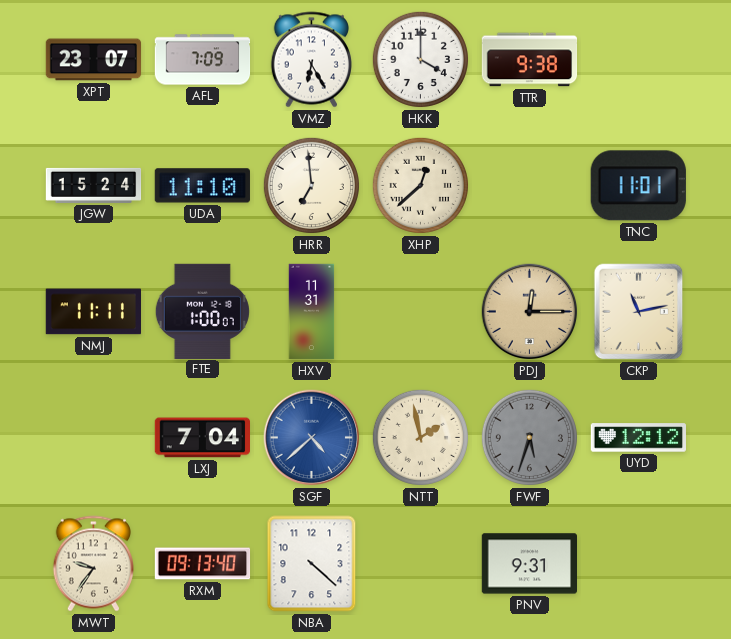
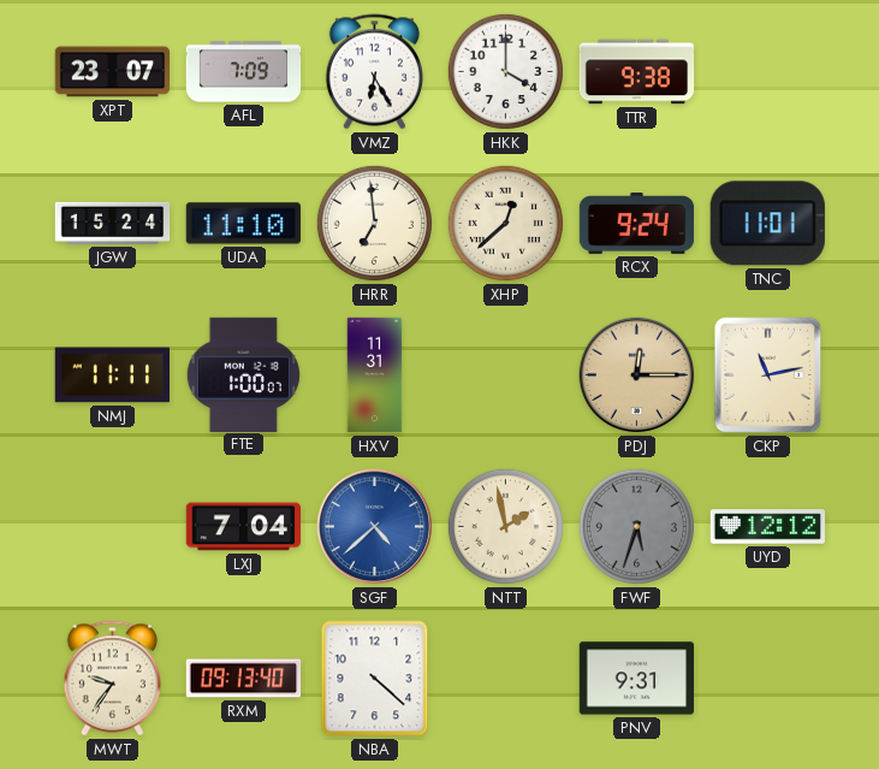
RCX: none -> 9:24 (637, 224)
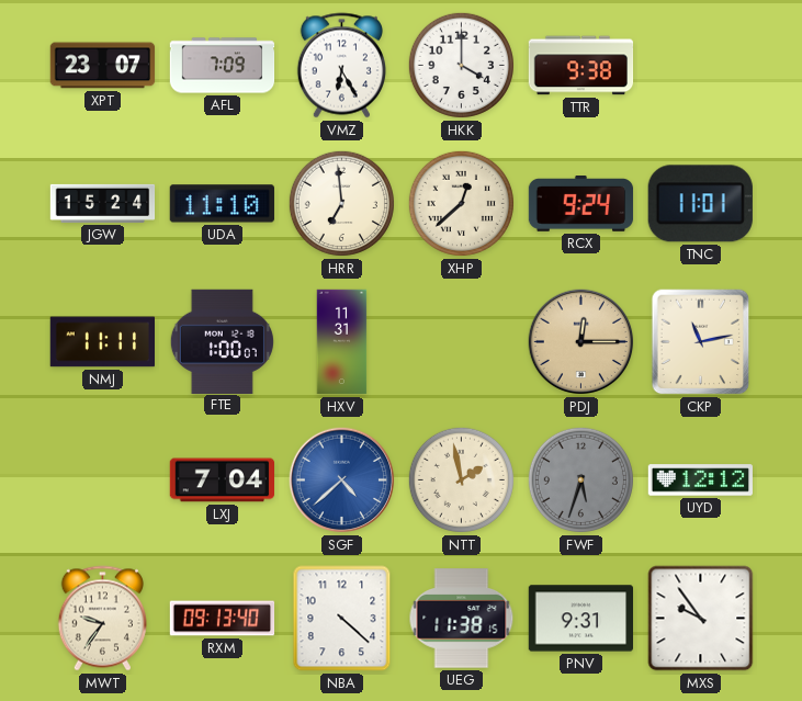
UEG: none -> 11:38 (462, 619)
MXS: none -> 9:54 (701, 619)
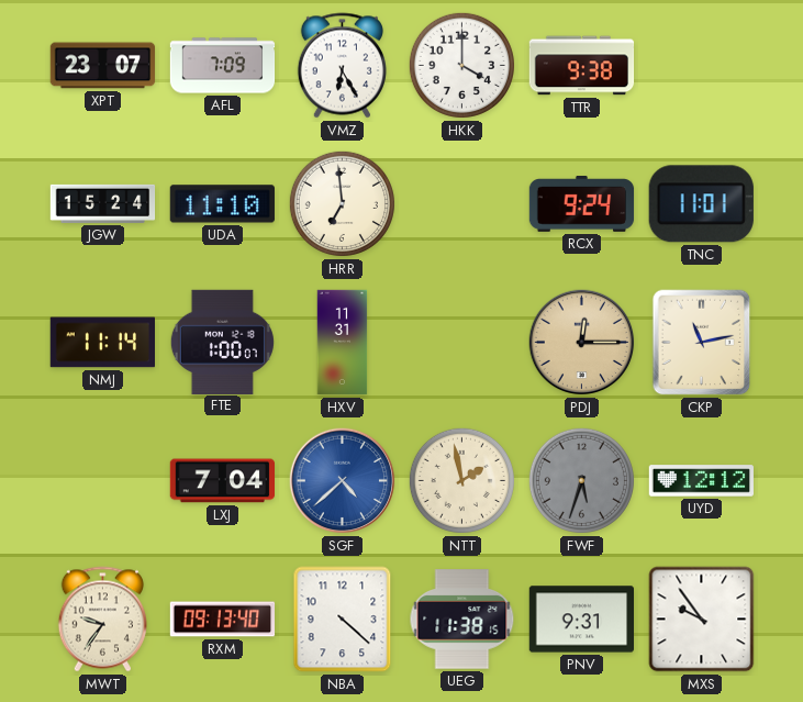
XHP: 12:38 -> none (461, 203)
NMJ: 11:11 -> 11:14 (102, 343)
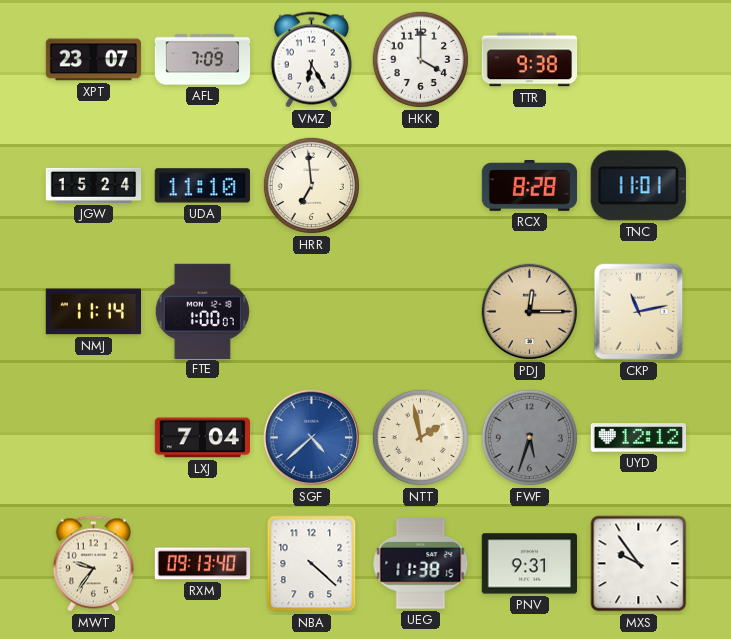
RCX: 9:24 -> 8:28 (530, 186)
HXV: 11:31 -> none (343, 343)
